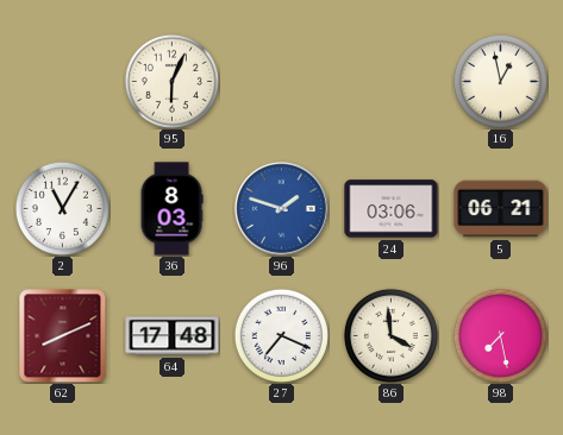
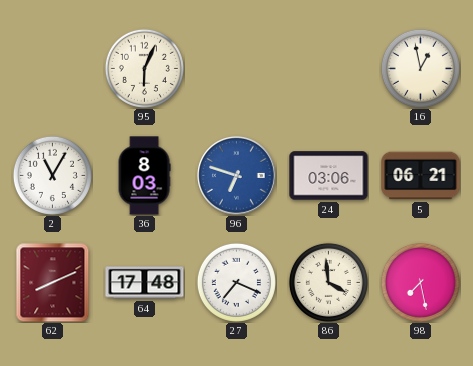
96: 1:48 -> 6:48 (237, 176)
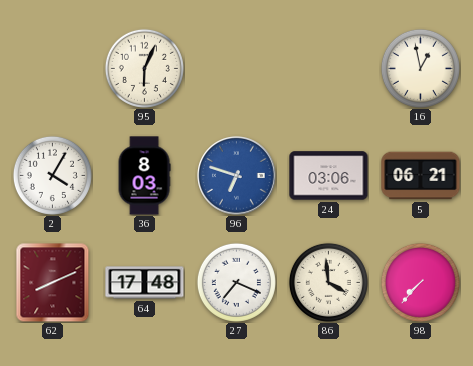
2: 11:05 -> 4:05 (52, 175)
98: 7:28 -> 7:37 (420, 282)
